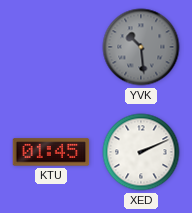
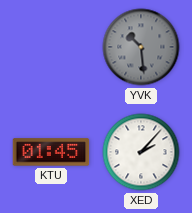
XED: 2:11 -> 2:07 (141, 152)
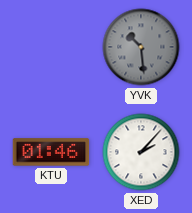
KTU: 01:45 -> 01:46 (51, 152)
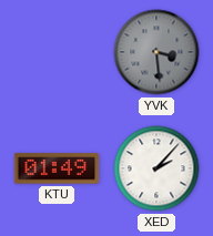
YVK: 10:29 -> 3:29 (156, 52)
KTU: 01:46 -> 01:49 (57, 168)
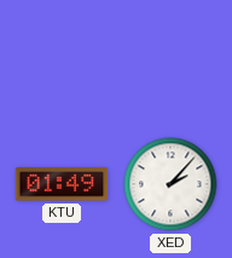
YVK: 3:29 -> none (156, 52)
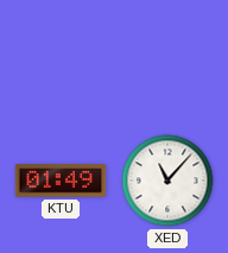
XED: 2:07 -> 11:07 (167, 181)
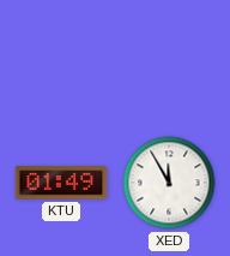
XED: 11:07 -> 11:55 (169, 183)
